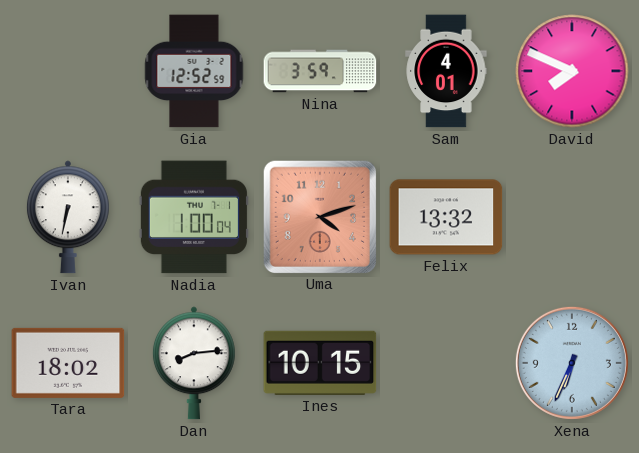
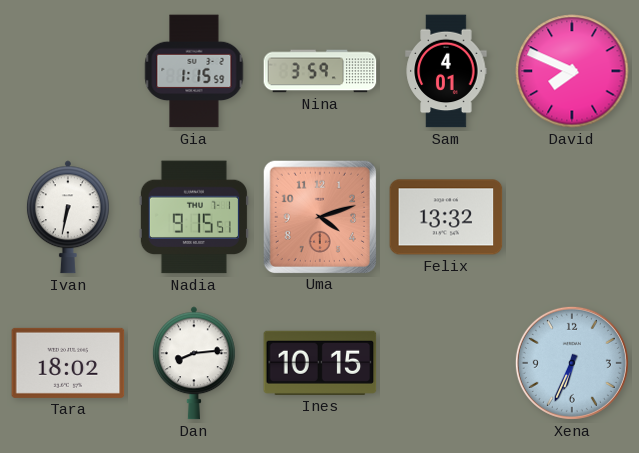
Gia: 12:52 -> 1:15 (194, 71)
Nadia: 1:00 -> 9:15 (194, 217)
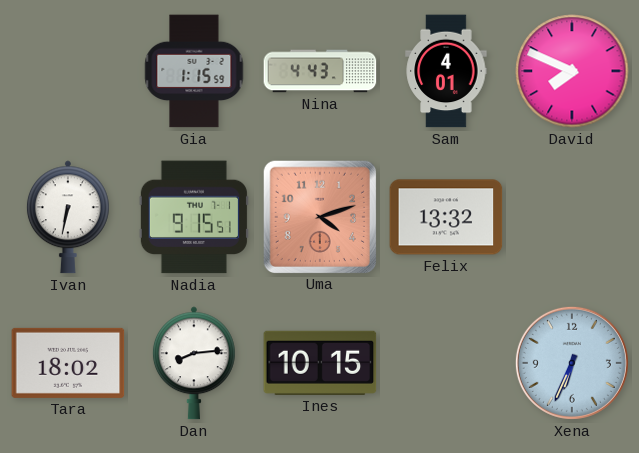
Nina: 3:59 -> 4:43 (320, 71)
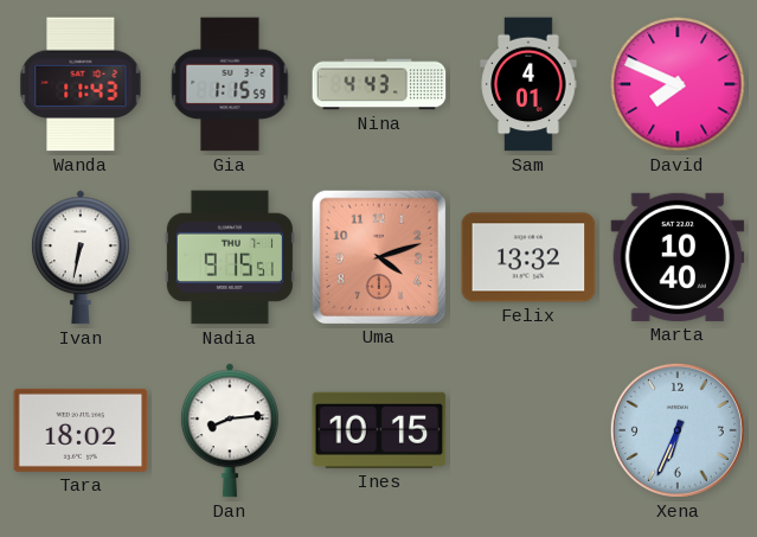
Wanda: none -> 11:43 (81, 84)
Marta: none -> 10:40 (678, 257)
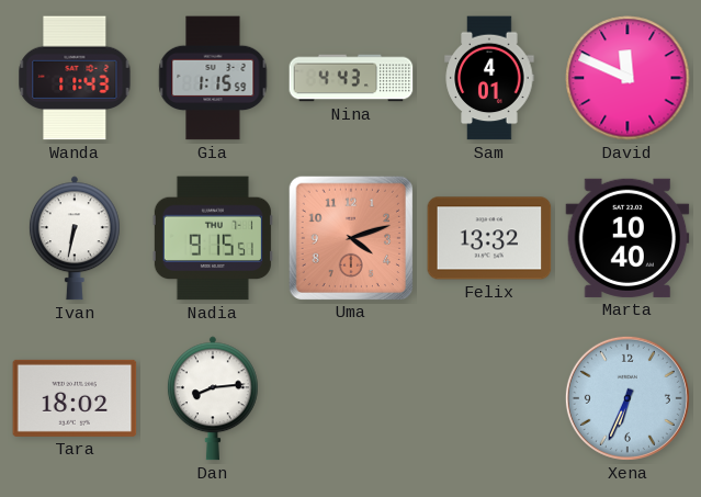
David: 7:49 -> 11:49 (627, 78)
Ines: 10:15 -> none (379, 430)
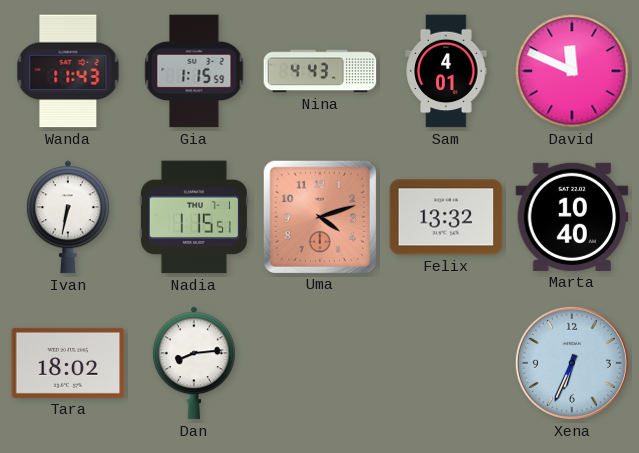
Nadia: 9:15 -> 1:15 (194, 217)
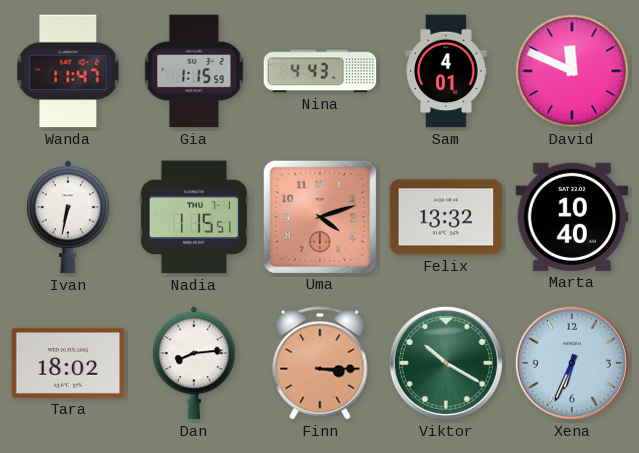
Wanda: 11:43 -> 11:47 (68, 71)
Finn: none -> 3:15 (320, 363)
Viktor: none -> 10:20 (446, 363)
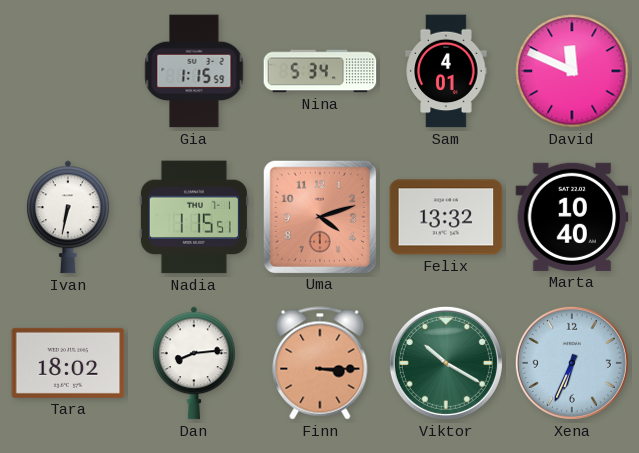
Wanda: 11:47 -> none (68, 71)
Nina: 4:43 -> 5:34 (320, 71)
